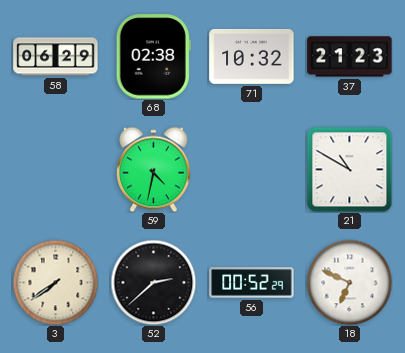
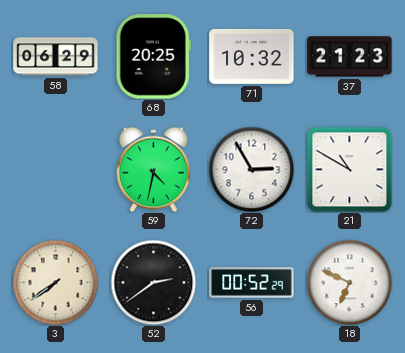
68: 02:38 -> 20:25 (153, 57)
72: none -> 2:55 (251, 169)
52: 2:38 -> 2:39 (153, 282)
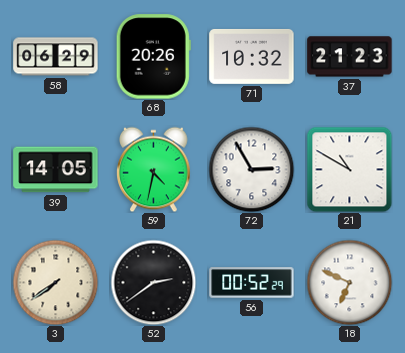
68: 20:25 -> 20:26 (153, 57)
39: none -> 14:05 (56, 170)
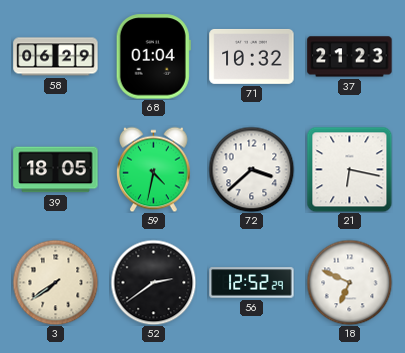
68: 20:26 -> 01:04 (153, 57)
39: 14:05 -> 18:05 (56, 170)
72: 2:55 -> 3:38 (251, 169)
21: 10:50 -> 6:17 (349, 169)
56: 00:52 -> 12:52 (252, 283)
